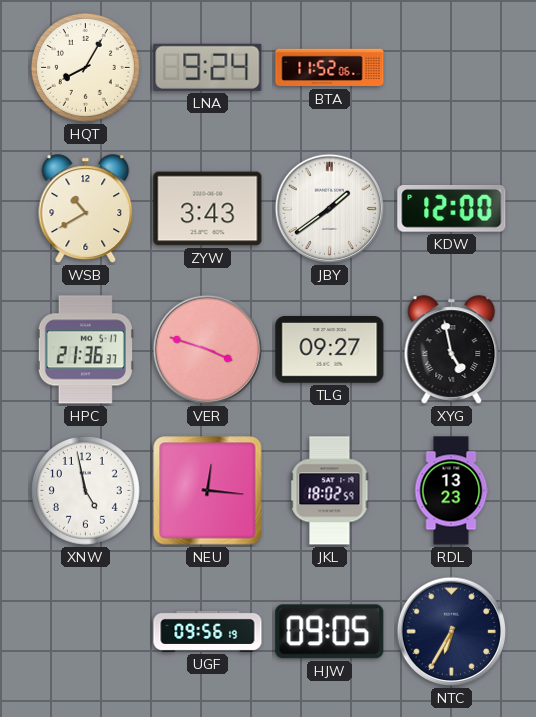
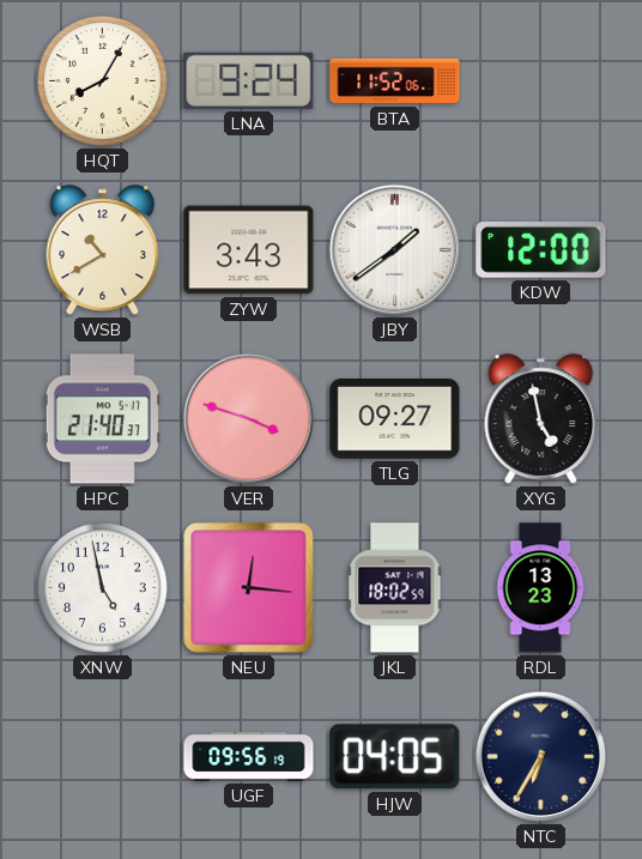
HPC: 21:36 -> 21:40 (102, 419)
HJW: 09:05 -> 04:05 (395, 757)
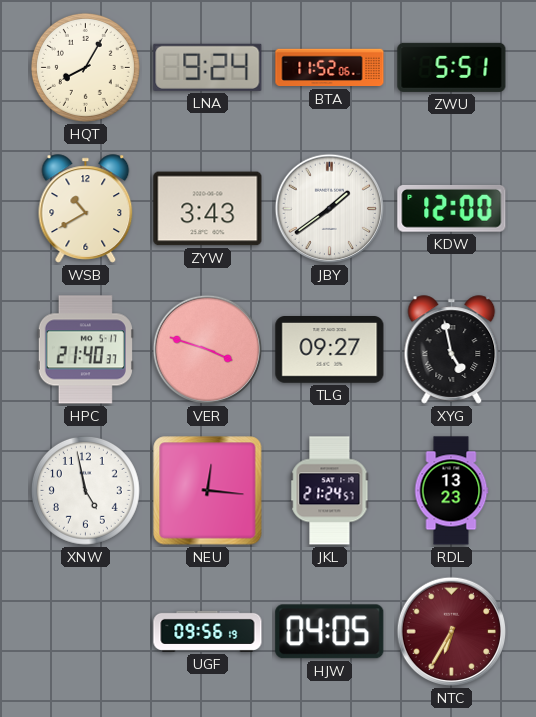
ZWU: none -> 5:51 (452, 67)
JKL: 18:02 -> 21:24 (330, 491)
NTC dial: navy -> burgundy (452, 632)
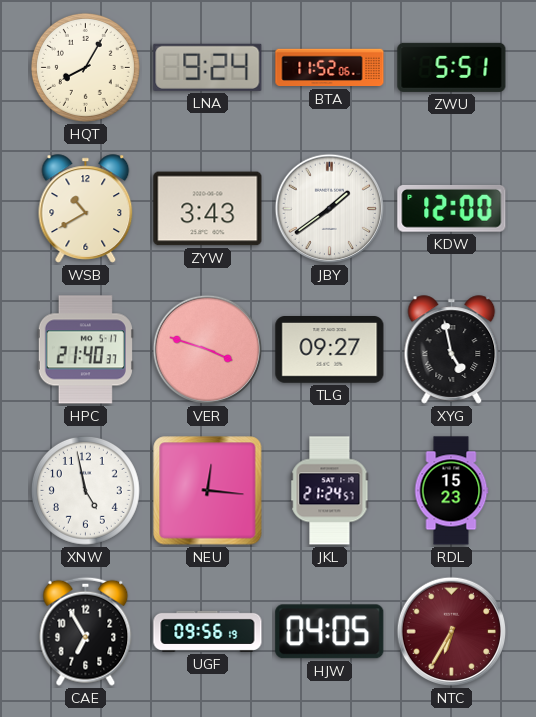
RDL: 13:23 -> 15:23 (451, 491)
CAE: none -> 6:55 (86, 631)
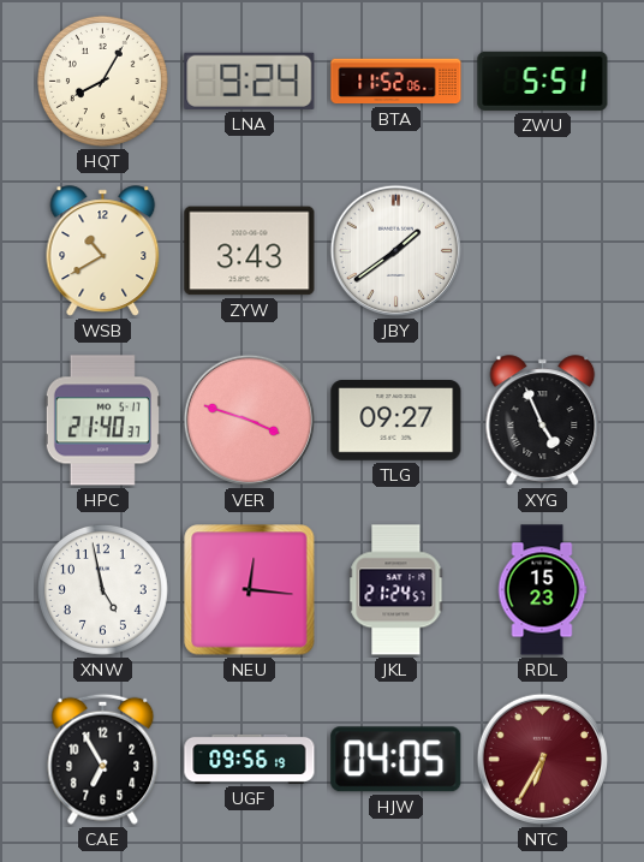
KDW: 12:00 -> none (452, 208)
XYG: 4:58 -> 4:56 (543, 421)
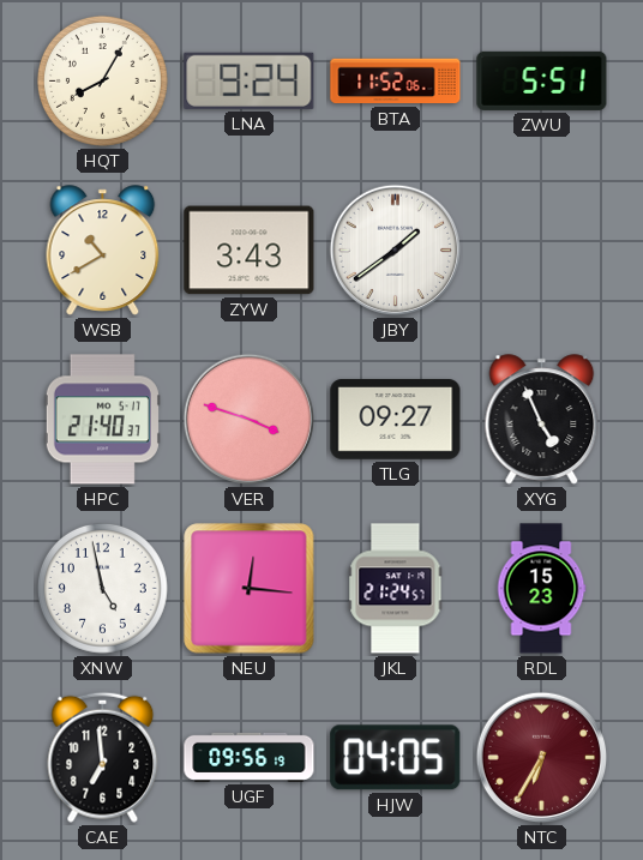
CAE: 6:55 -> 6:59 (103, 757)
